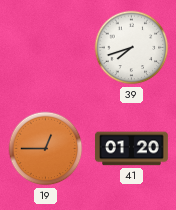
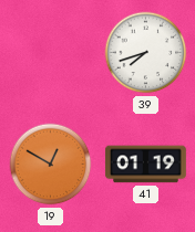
19: 12:45 -> 12:50 (51, 165)
41: 01:20 -> 01:19 (145, 165)
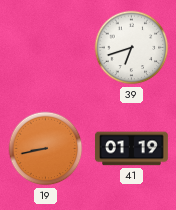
39: 7:42 -> 6:42 (132, 48)
19: 12:50 -> 8:43 (46, 149)
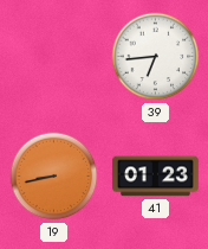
39: 6:42 -> 6:44 (156, 57)
41: 01:19 -> 01:23 (155, 177)
